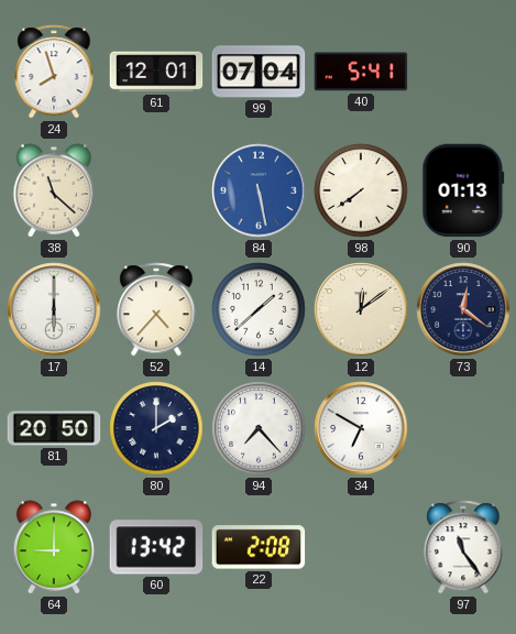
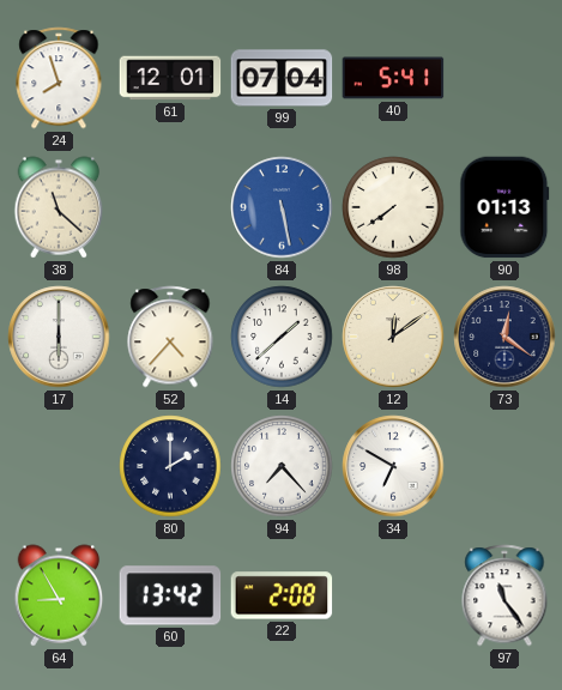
81: 20:50 -> none (54, 428)
64: 9:00 -> 8:55 (59, 595)
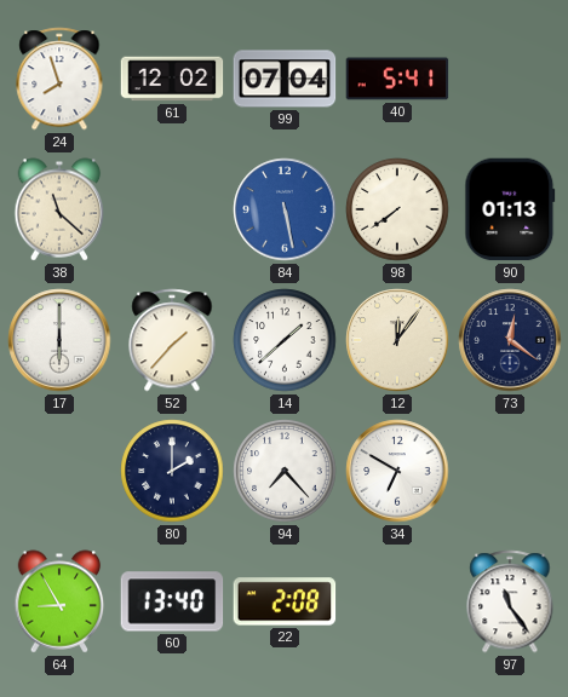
61: 12:01 -> 12:02 (172, 79)
52: 4:37 -> 1:37 (172, 340)
12: 12:09 -> 12:06 (397, 340)
60: 13:42 -> 13:40 (172, 601)
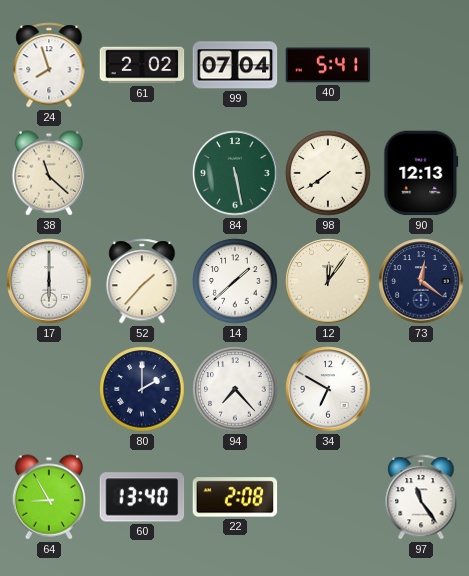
61: 12:02 -> 2:02 (142, 65)
84 dial: blue -> green (235, 173)
90: 01:13 -> 12:13 (421, 173)
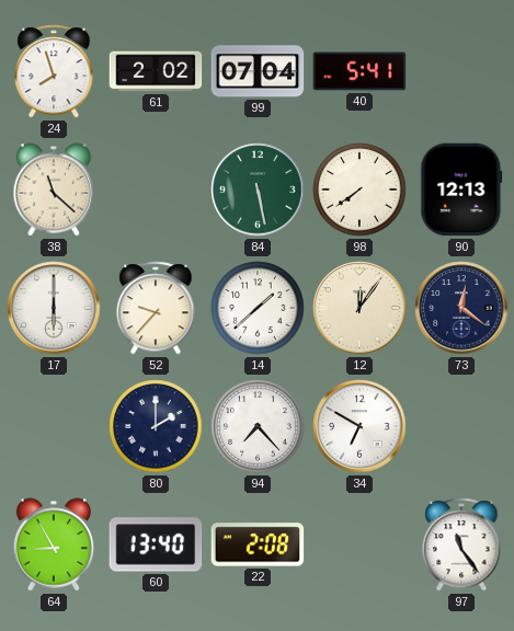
52: 1:37 -> 9:37 (156, 308)
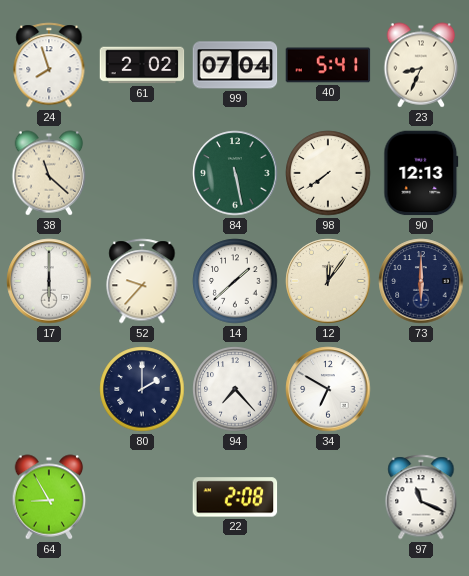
23: none -> 8:34 (421, 65)
73: 12:21 -> 6:00 (421, 281)
60: 13:40 -> none (156, 544)
97: 11:24 -> 11:19 (421, 497)
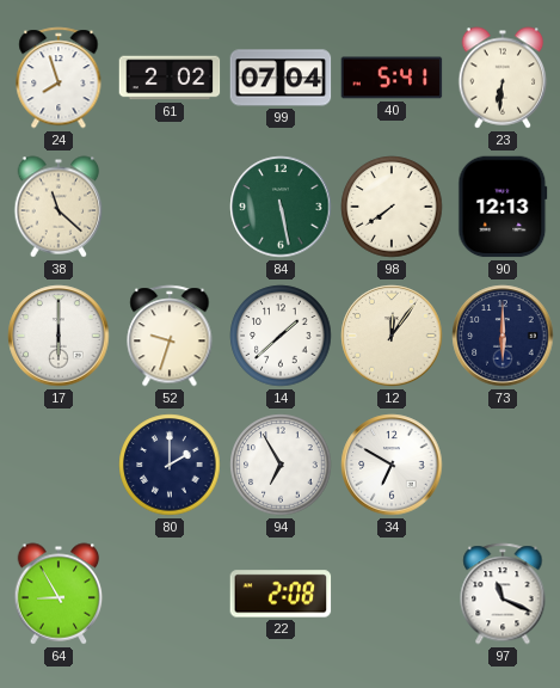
23: 8:34 -> 6:31 (503, 78)
52: 9:37 -> 9:33 (170, 336)
94: 7:23 -> 6:55 (281, 465)
